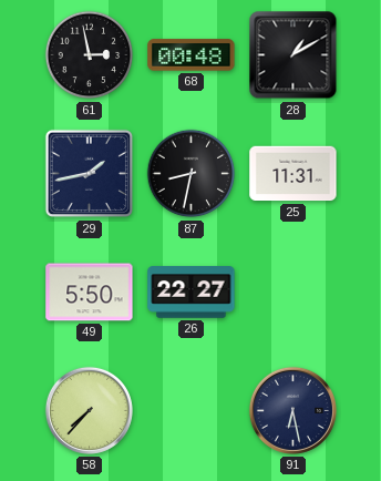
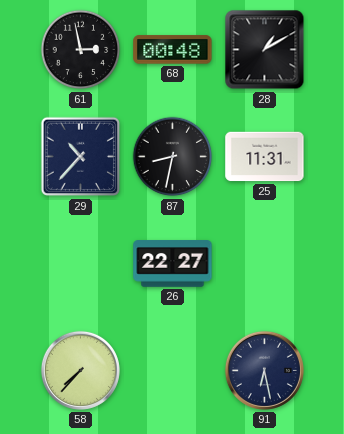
29: 1:43 -> 10:37 (81, 157)
49: 5:50 -> none (90, 293)
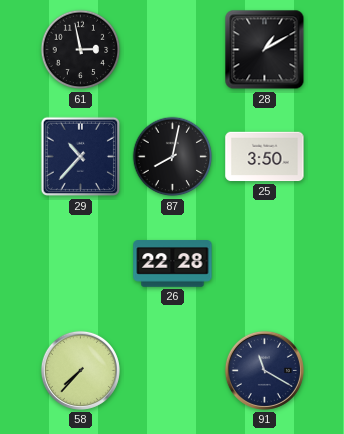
68: 00:48 -> none (173, 50)
87: 8:32 -> 8:02 (173, 157)
25: 11:31 -> 3:50 (265, 157)
26: 22:27 -> 22:28 (173, 264)
91: 6:28 -> 11:20 (264, 370)
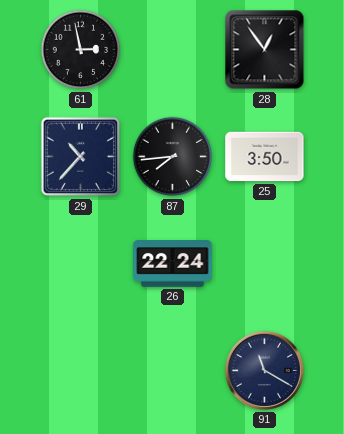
28: 1:10 -> 12:54 (265, 50)
87: 8:02 -> 7:44 (173, 157)
26: 22:28 -> 22:24 (173, 264)
58: 7:37 -> none (80, 370)
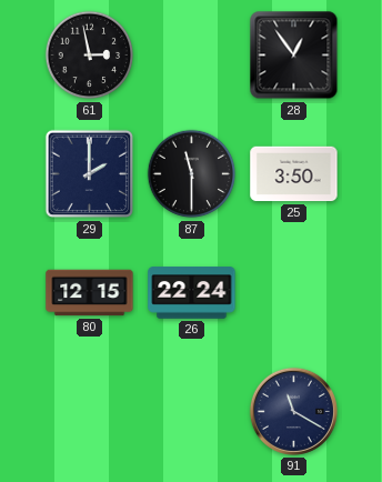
29: 10:37 -> 2:00 (90, 174)
87: 7:44 -> 11:30 (192, 174)
80: none -> 12:15 (90, 293)
